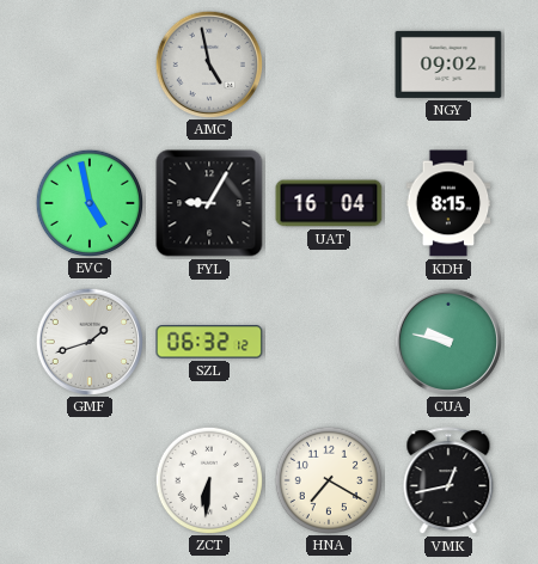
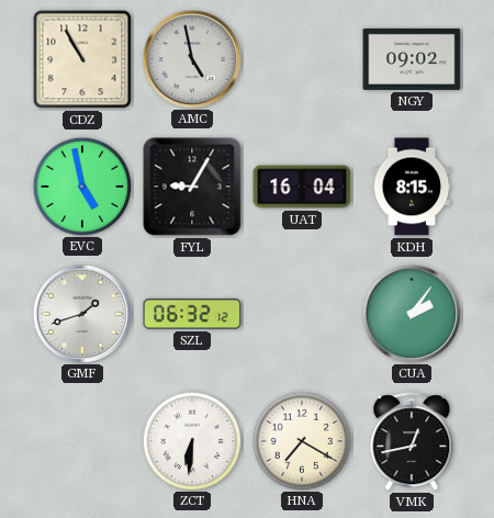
CDZ: none -> 10:55 (82, 59)
CUA: 9:47 -> 2:06 (411, 313)
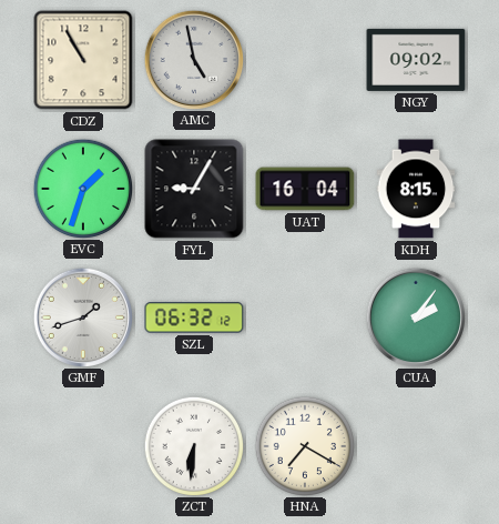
EVC: 4:58 -> 1:33 (82, 188)
VMK: 12:43 -> none (412, 442)
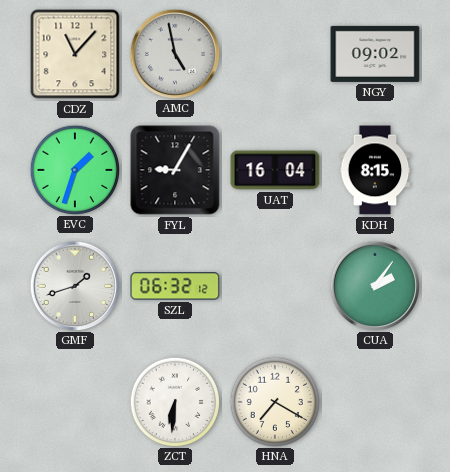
CDZ: 10:55 -> 11:07 (75, 54)
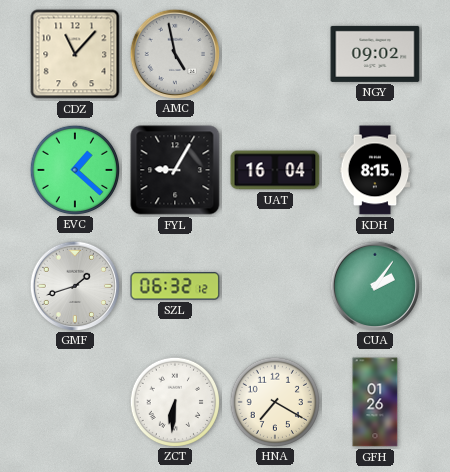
EVC: 1:33 -> 1:22 (74, 169)
GFH: none -> 01:26 (375, 402)
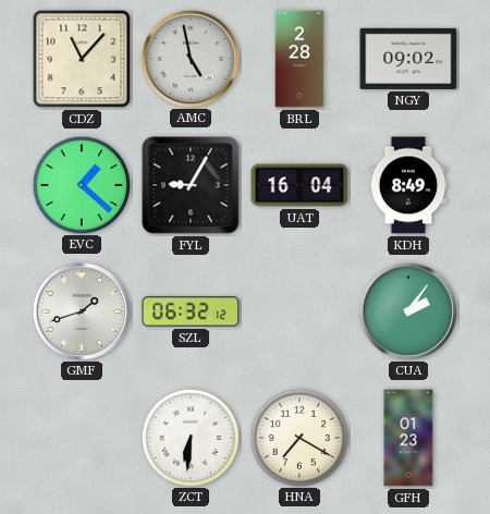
BRL: none -> 2:28 (299, 59)
KDH: 8:15 -> 8:49 (408, 185)
GFH: 01:26 -> 01:23 (408, 438)
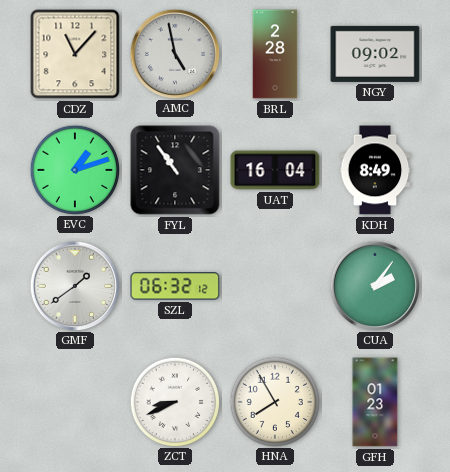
EVC: 1:22 -> 1:12 (74, 169)
FYL: 9:05 -> 10:54 (175, 170)
GMF: 1:42 -> 1:39 (74, 285)
ZCT: 6:31 -> 8:41 (174, 401)
HNA: 7:20 -> 7:55 (274, 401)
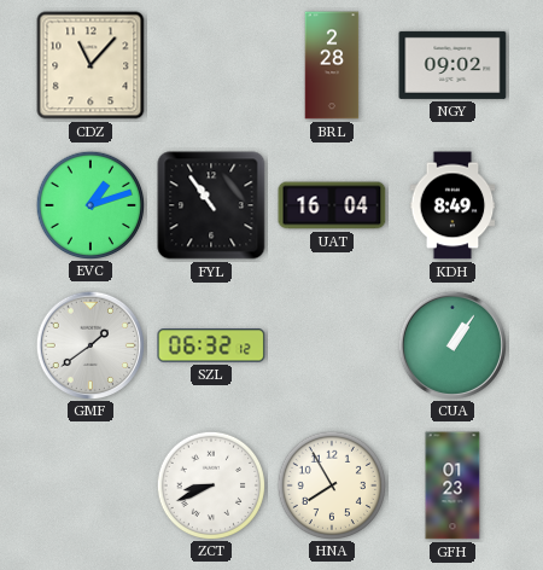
AMC: 4:58 -> none (174, 53)
CUA: 2:06 -> 1:06 (451, 344)
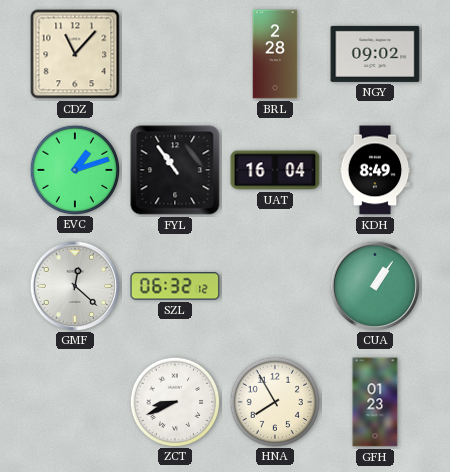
GMF: 1:39 -> 12:22 (74, 285)
